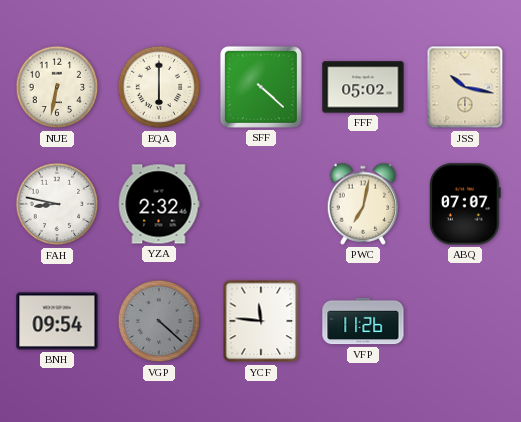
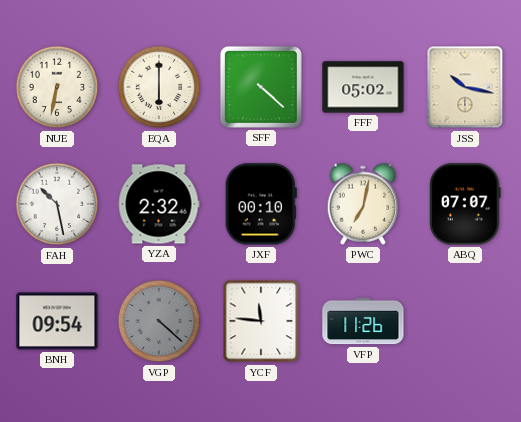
FAH: 8:47 -> 10:28 (57, 204)
JXF: none -> 00:10 (261, 204)
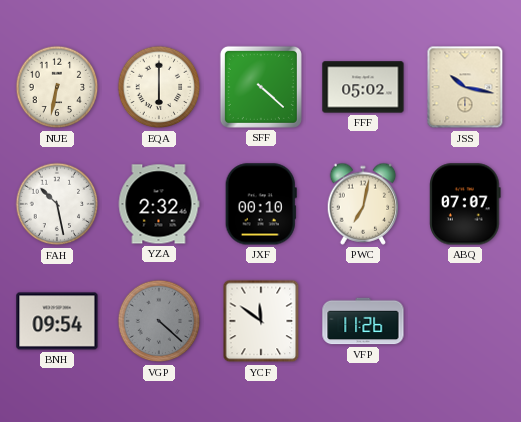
YCF: 11:46 -> 11:51 (261, 321)
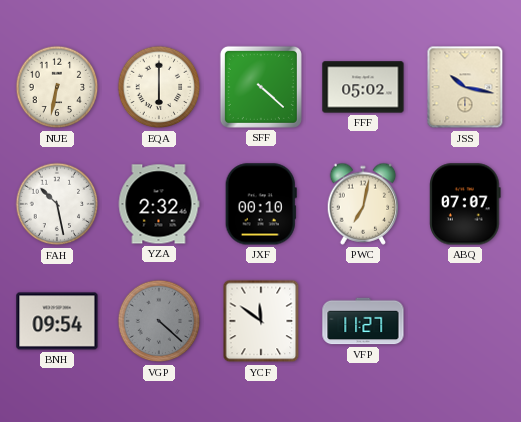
VFP: 11:26 -> 11:27 (363, 321)
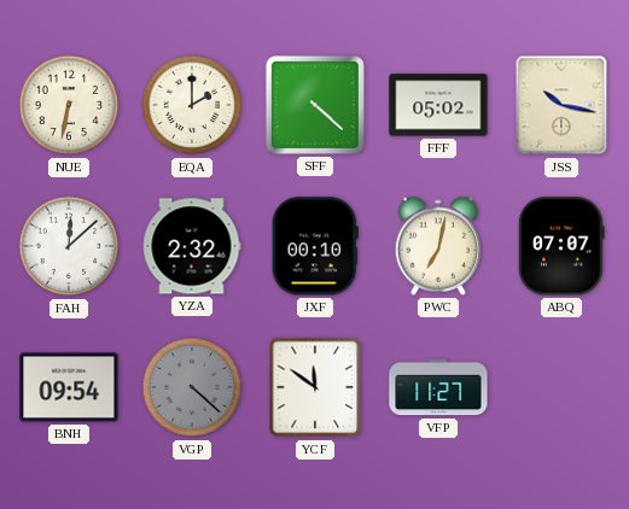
EQA: 6:00 -> 2:00 (192, 105)
FAH: 10:28 -> 12:08 (69, 246)
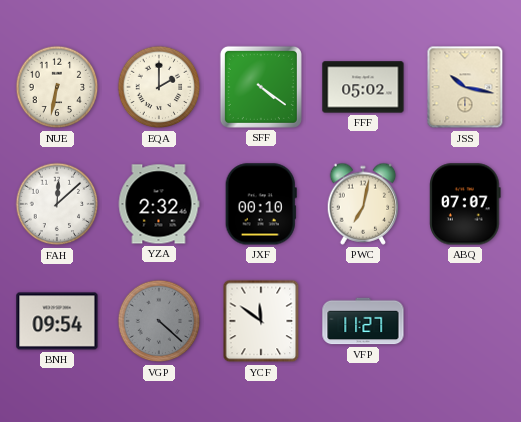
SFF: 4:22 -> 4:21 (261, 87)
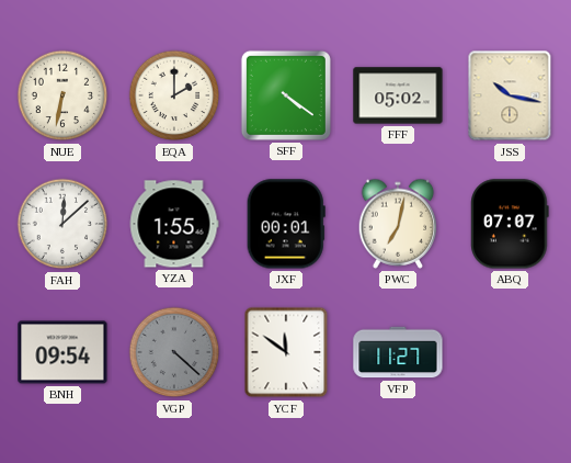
YZA: 2:32 -> 1:55 (174, 224)
JXF: 00:10 -> 00:01 (286, 224)
